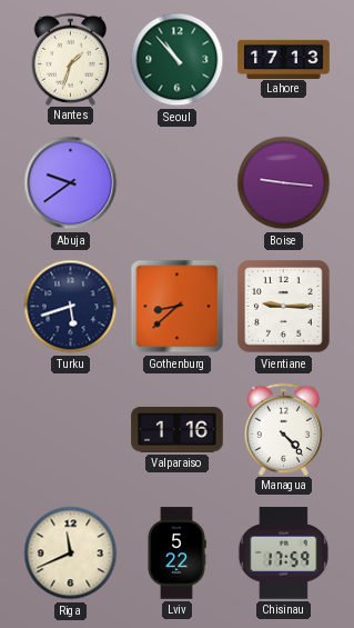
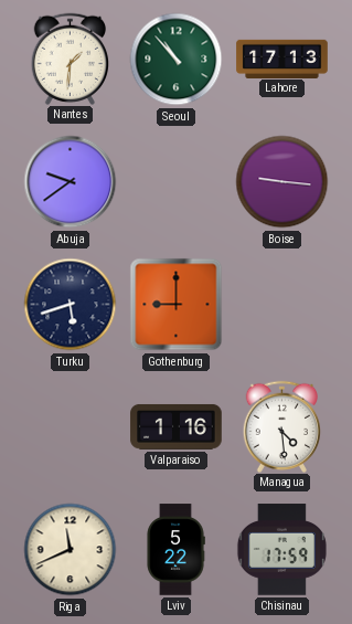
Nantes: 1:33 -> 1:31 (71, 59)
Gothenburg: 8:38 -> 9:00 (177, 305)
Vientiane: 9:15 -> none (284, 307)
Managua: 4:23 -> 4:29 (282, 426)
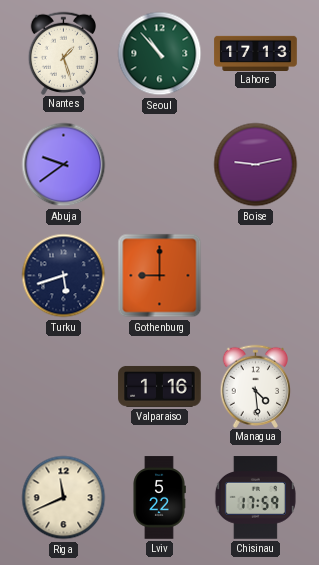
Nantes: 1:31 -> 1:27 (64, 53)
Boise: 9:16 -> 9:13 (256, 165)
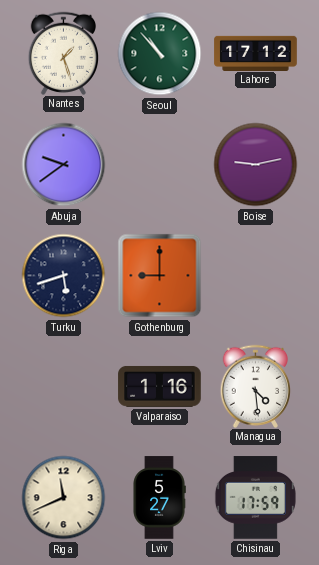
Lahore: 17:13 -> 17:12 (256, 53)
Lviv: 5:22 -> 5:27 (159, 498)
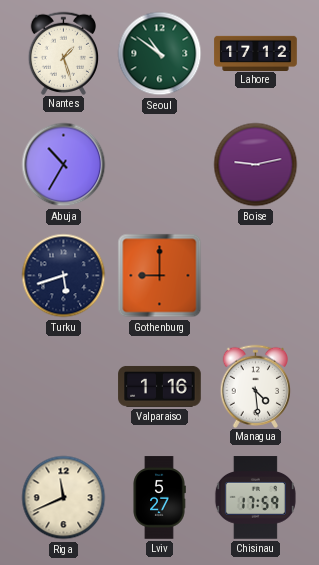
Seoul: 10:53 -> 10:51 (160, 54)
Abuja: 9:39 -> 10:35 (64, 165)
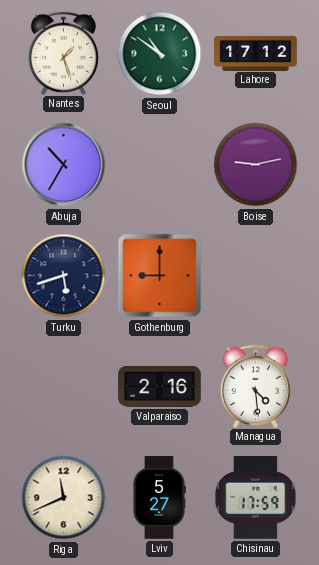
Valparaiso: 1:16 -> 2:16 (160, 386)
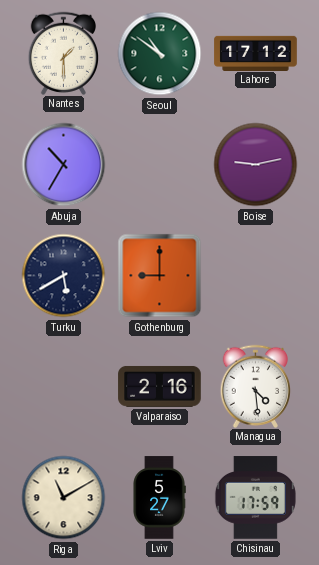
Nantes: 1:27 -> 1:30 (64, 53)
Turku: 5:42 -> 5:40 (64, 276)
Riga: 11:41 -> 11:10 (64, 498)
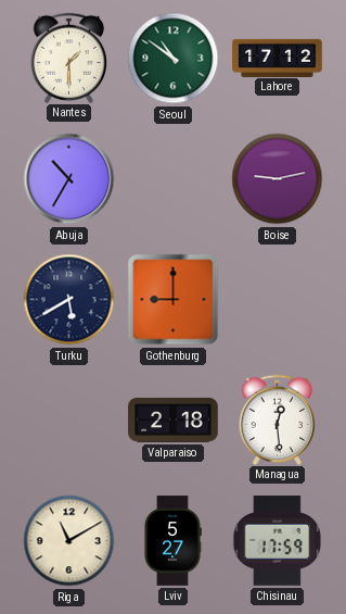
Valparaiso: 2:16 -> 2:18 (174, 419)
Managua: 4:29 -> 12:29 (278, 419)
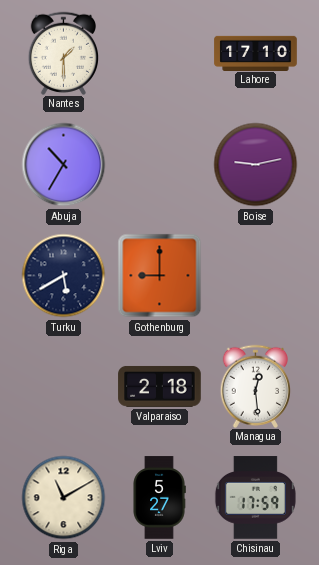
Seoul: 10:51 -> none (174, 59)
Lahore: 17:12 -> 17:10 (256, 53)
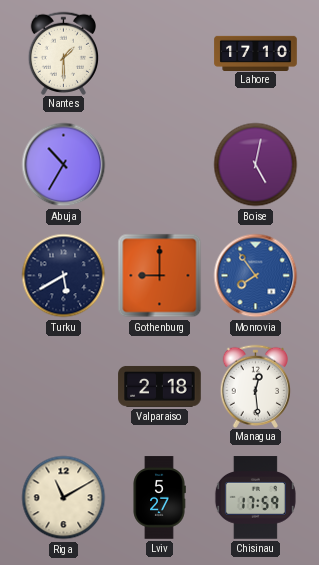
Boise: 9:13 -> 5:02 (256, 165)
Monrovia: none -> 7:54 (256, 276)
